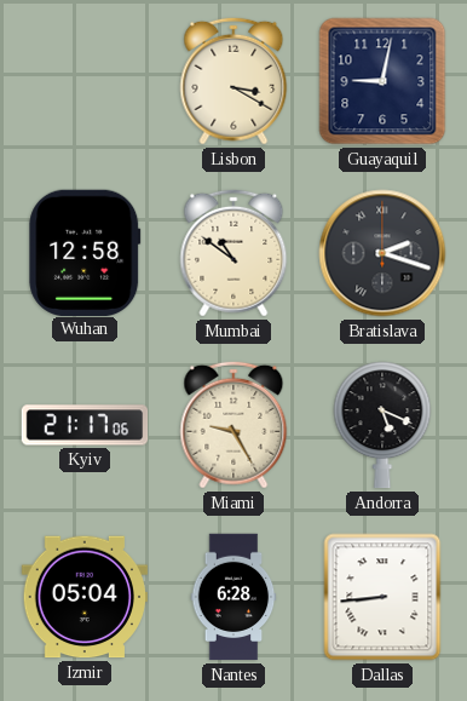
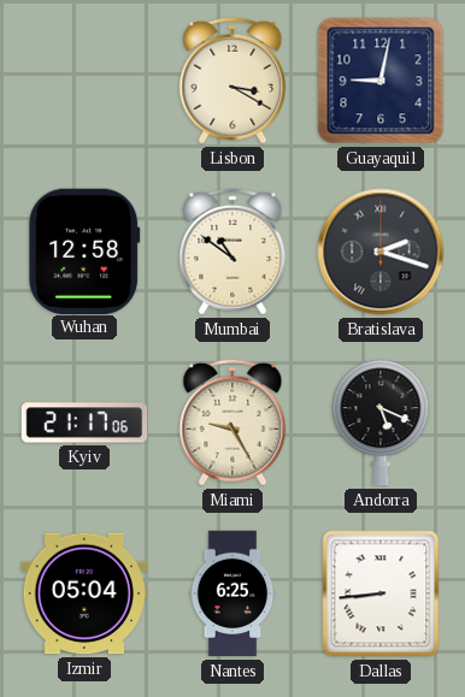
Nantes: 6:28 -> 6:25 (232, 593)
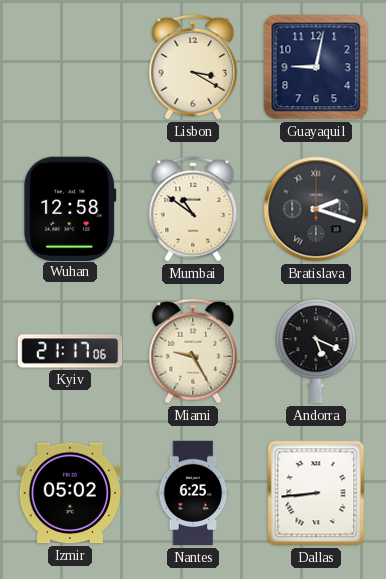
Izmir: 05:04 -> 05:02 (69, 493)
